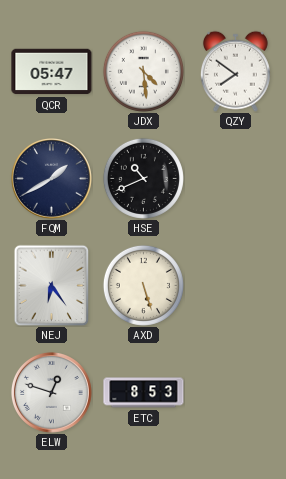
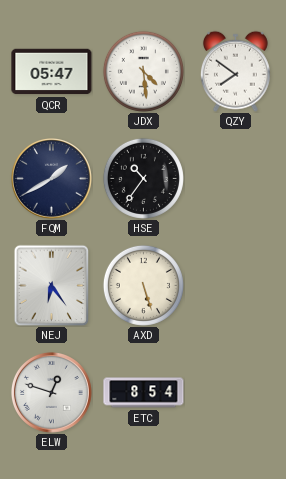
HSE: 10:41 -> 10:36 (143, 178)
ETC: 8:53 -> 8:54 (144, 393)
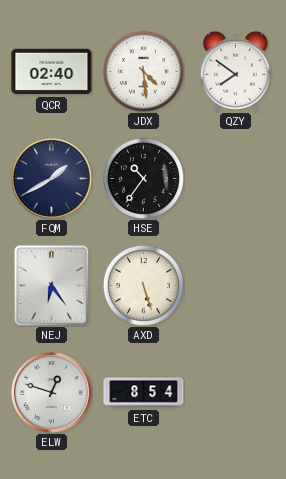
QCR: 05:47 -> 02:40 (52, 72)
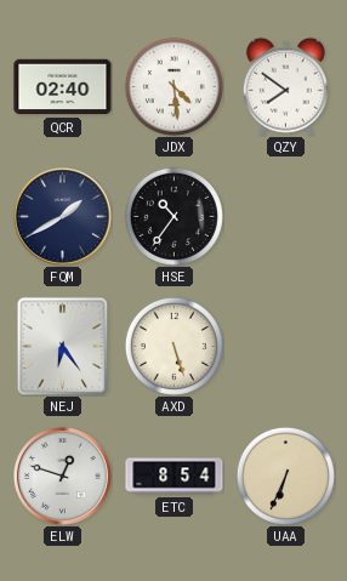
UAA: none -> 6:34 (285, 475)
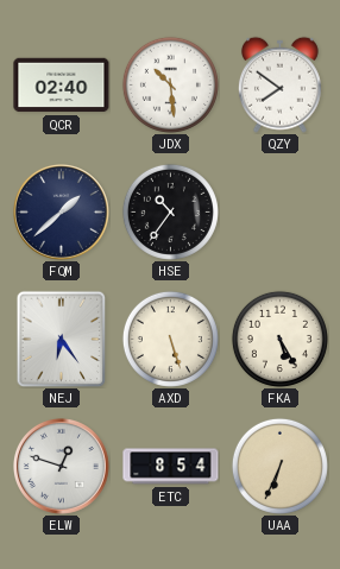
JDX: 4:29 -> 10:29 (170, 84)
FQM: 1:40 -> 1:38 (62, 213)
FKA: none -> 5:25 (279, 339)
